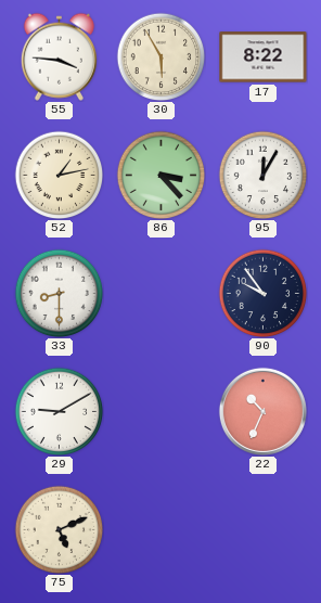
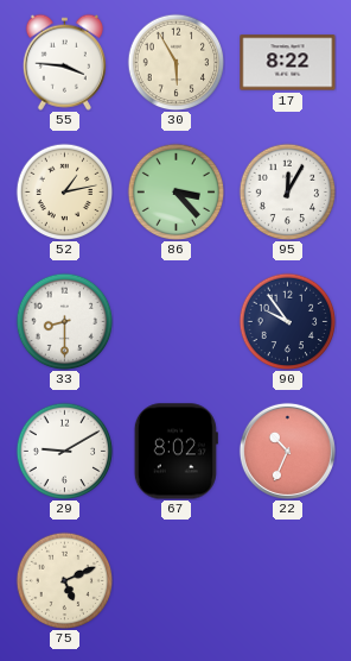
67: none -> 8:02 (175, 452)
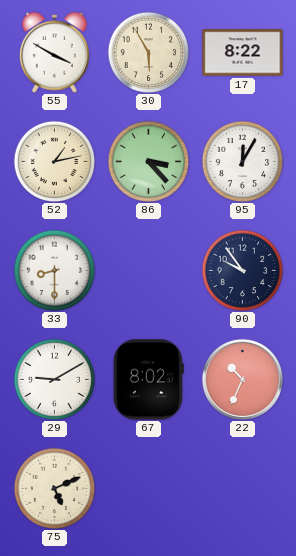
55: 3:46 -> 3:50 (54, 52)
